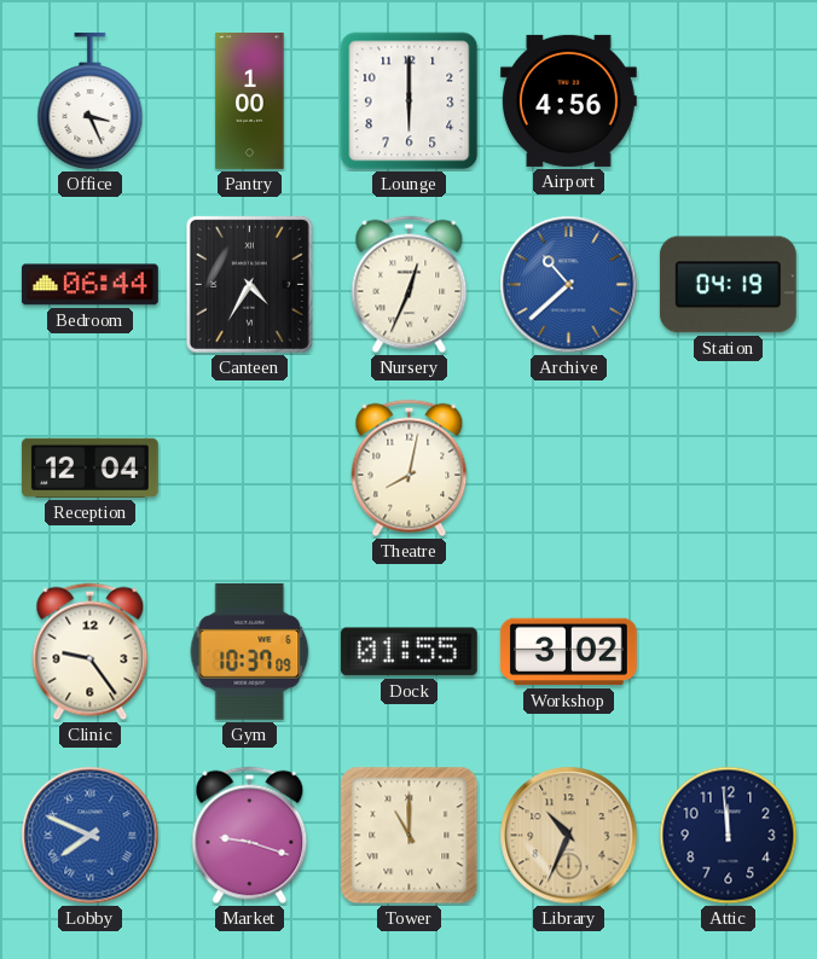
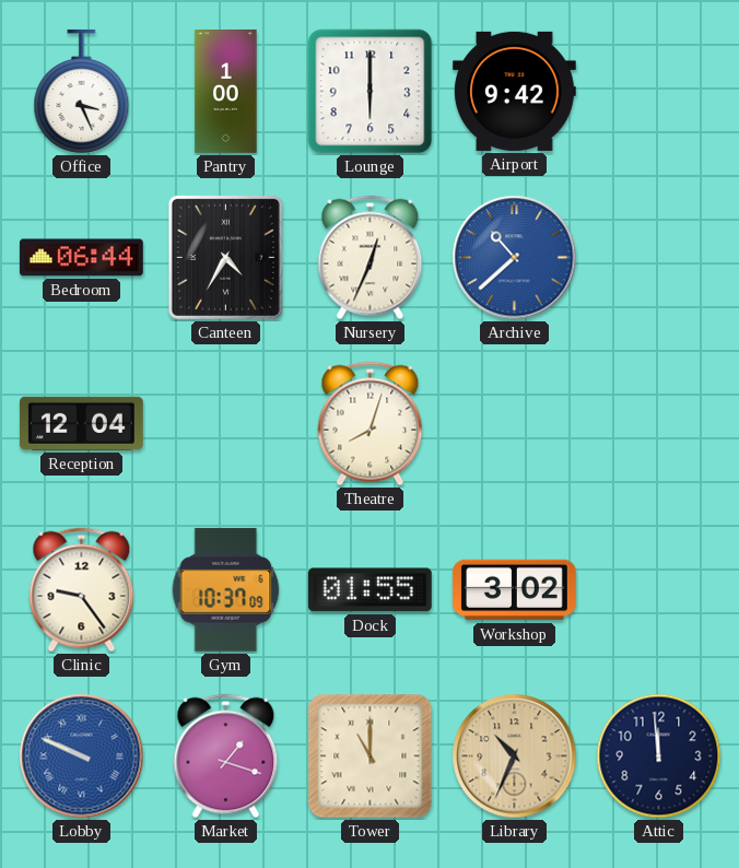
Airport: 4:56 -> 9:42 (514, 91)
Station: 04:19 -> none (728, 285)
Theatre: 8:02 -> 8:03 (371, 424)
Lobby: 7:49 -> 9:49 (82, 756)
Market: 9:18 -> 1:18 (226, 756)
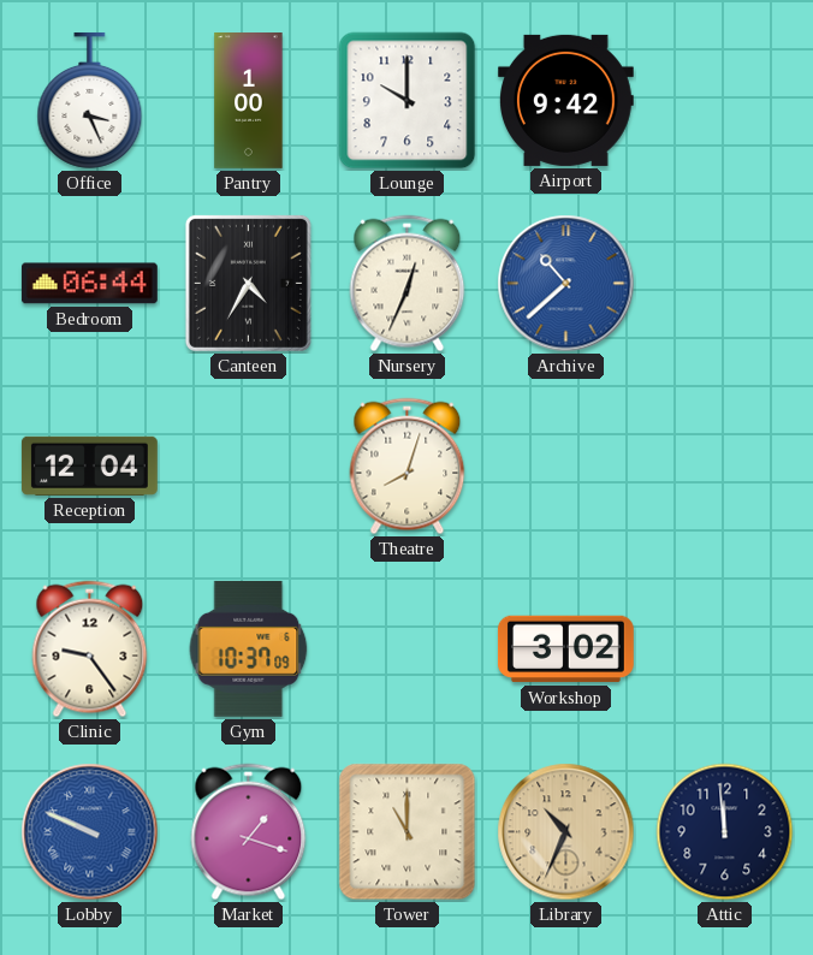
Lounge: 6:00 -> 10:00 (408, 101)
Dock: 01:55 -> none (369, 590)
